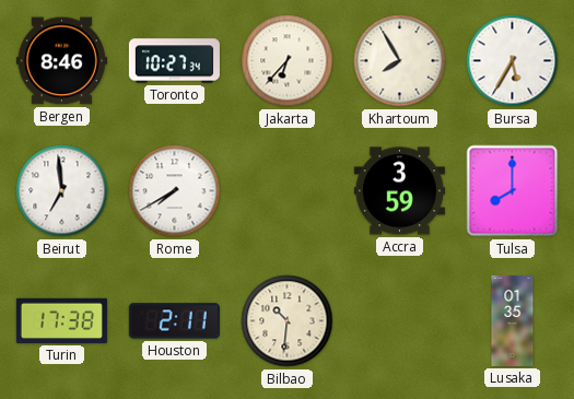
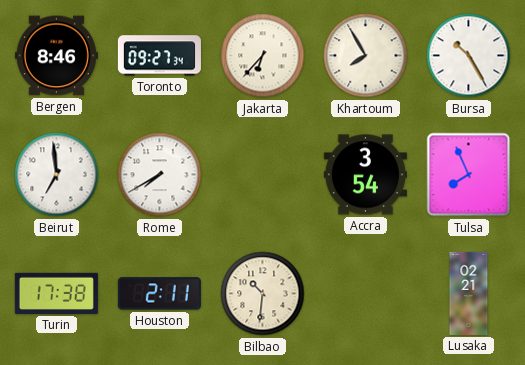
Toronto: 10:27 -> 09:27 (159, 56)
Bursa: 5:35 -> 10:25 (469, 56)
Accra: 3:59 -> 3:54 (365, 175)
Tulsa: 8:00 -> 7:56 (469, 175)
Lusaka: 01:35 -> 02:21 (469, 293)
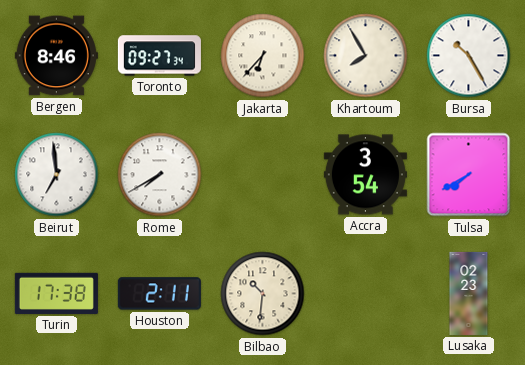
Tulsa: 7:56 -> 7:40 (469, 175)
Lusaka: 02:21 -> 02:23 (469, 293)
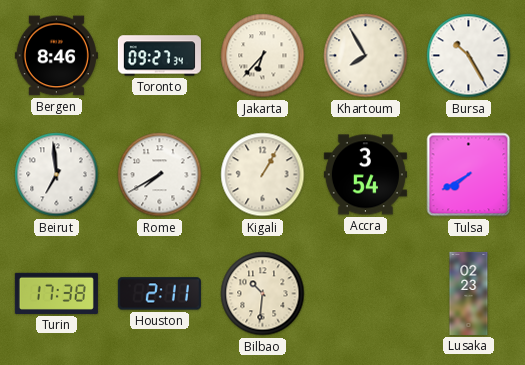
Kigali: none -> 1:05 (263, 175)
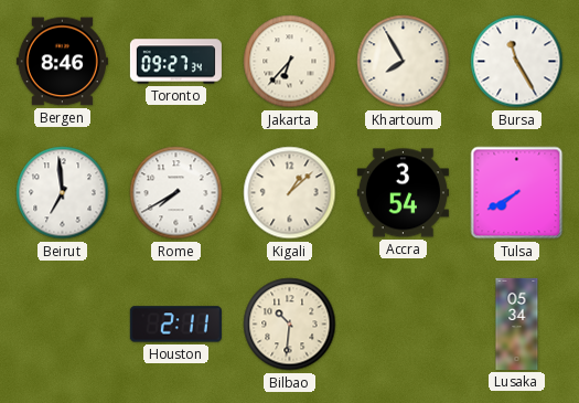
Bursa: 10:25 -> 11:25 (517, 62)
Kigali: 1:05 -> 1:08 (290, 193)
Turin: 17:38 -> none (56, 293)
Lusaka: 02:23 -> 05:34 (517, 324)
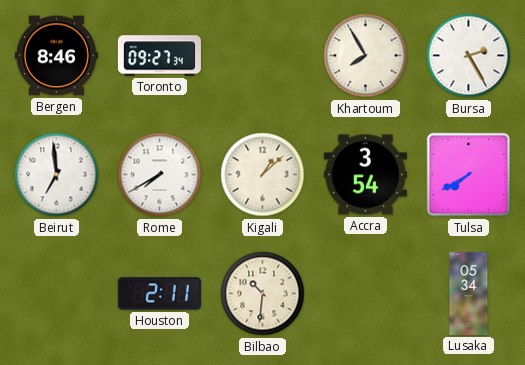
Jakarta: 6:37 -> none (290, 62)
Bursa: 11:25 -> 2:25 (469, 56)
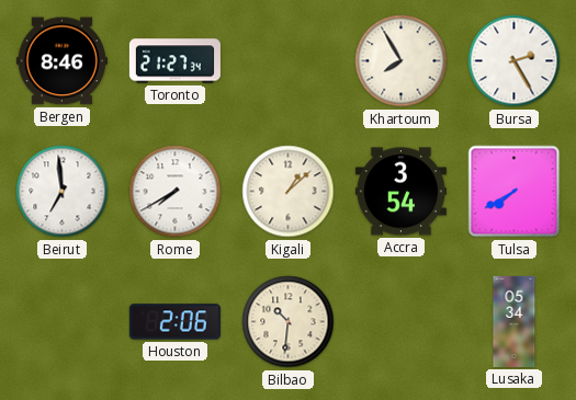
Toronto: 09:27 -> 21:27 (174, 61)
Houston: 2:11 -> 2:06 (174, 322)
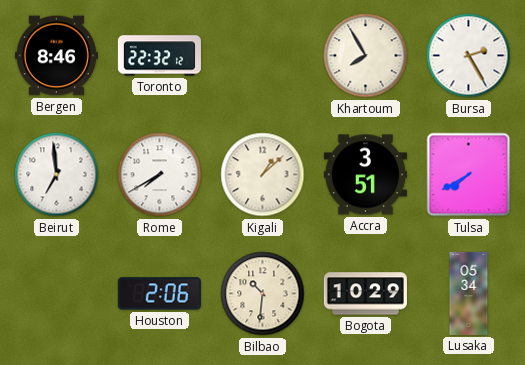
Toronto: 21:27 -> 22:32 (159, 56)
Accra: 3:54 -> 3:51 (365, 175)
Bogota: none -> 10:29 (365, 294)
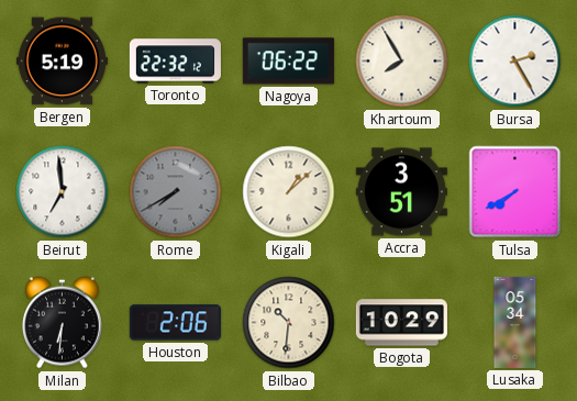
Bergen: 8:46 -> 5:19 (62, 62)
Nagoya: none -> 06:22 (288, 62)
Rome dial: white -> grey (176, 192)
Milan: none -> 6:31 (62, 323)
